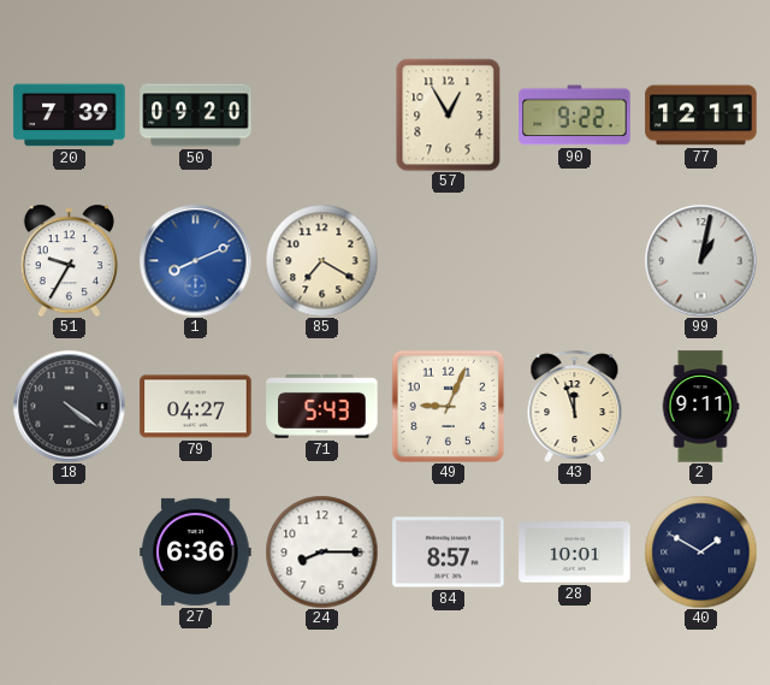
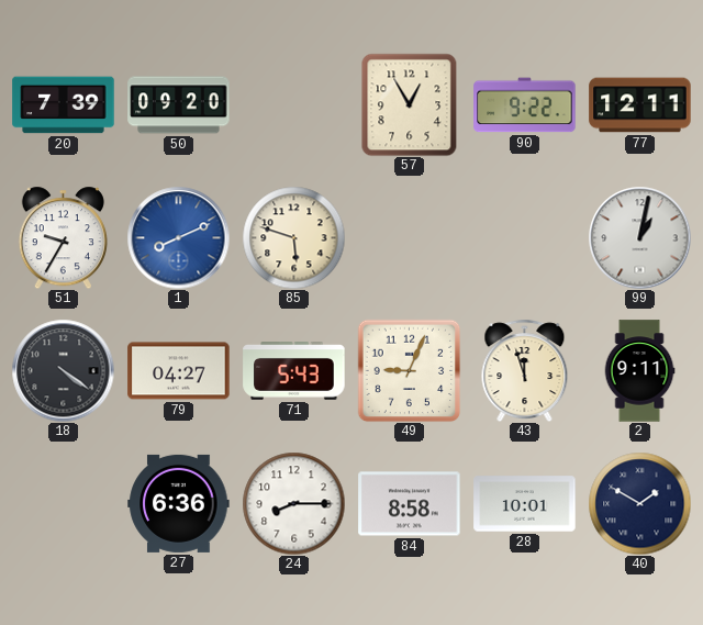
85: 7:20 -> 5:48 (293, 237)
84: 8:57 -> 8:58 (410, 504)
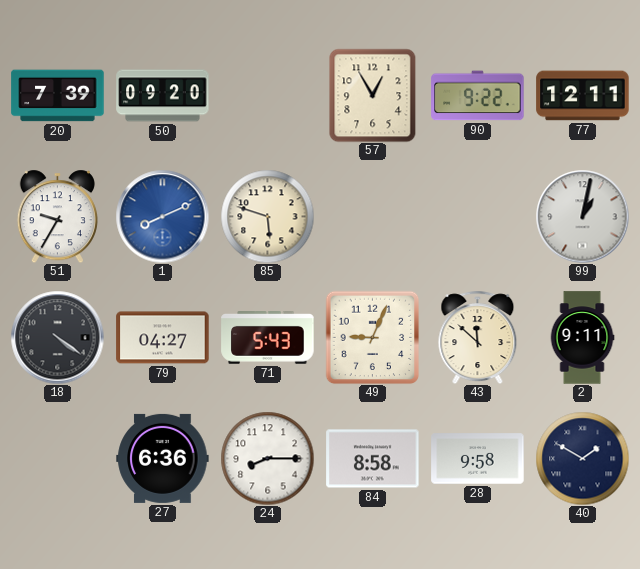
43: 11:57 -> 11:52 (478, 337)
28: 10:01 -> 9:58 (478, 459)
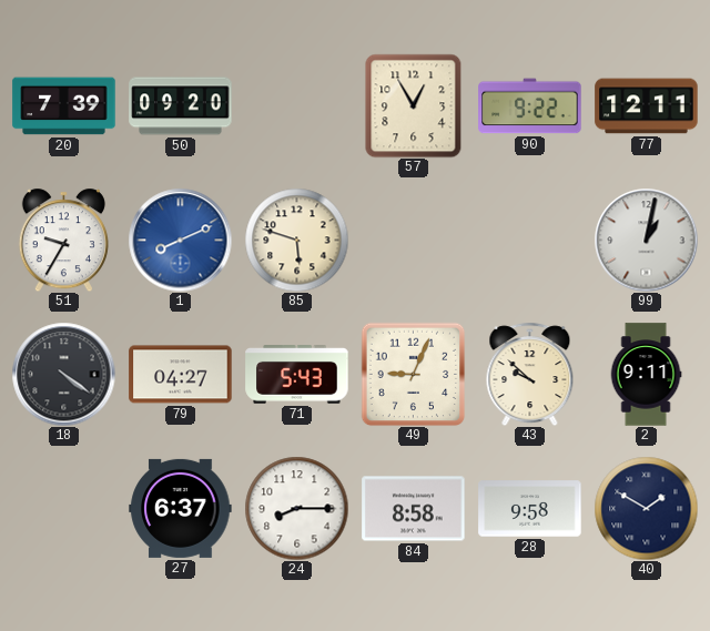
43: 11:52 -> 9:52 (530, 374)
27: 6:36 -> 6:37 (181, 508)
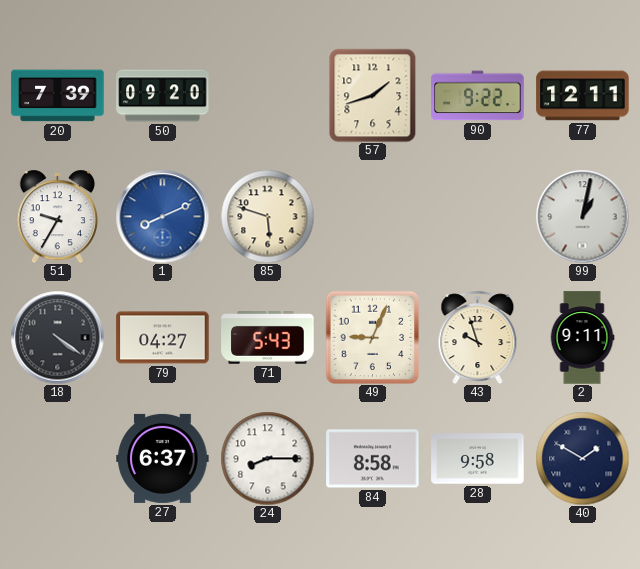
57: 12:55 -> 1:42 (373, 95)
43: 9:52 -> 9:57 (478, 337)
